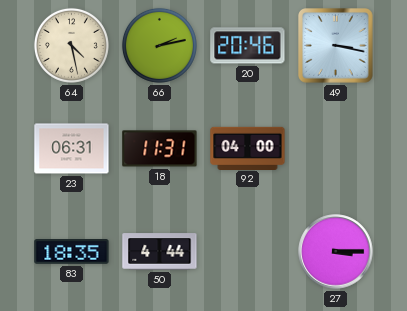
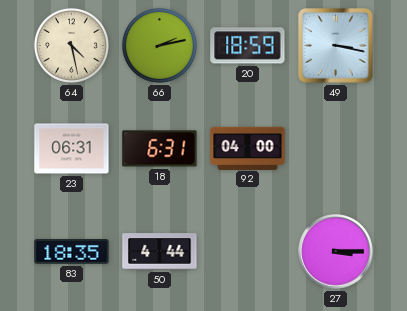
20: 20:46 -> 18:59 (248, 46)
18: 11:31 -> 6:31 (160, 149)
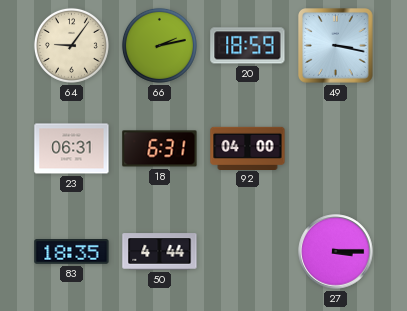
64: 4:28 -> 9:06 (71, 45)
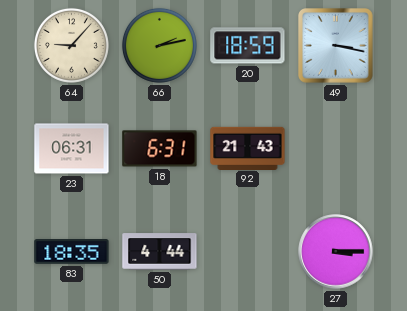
64: 9:06 -> 9:07 (71, 45)
92: 04:00 -> 21:43 (248, 148)
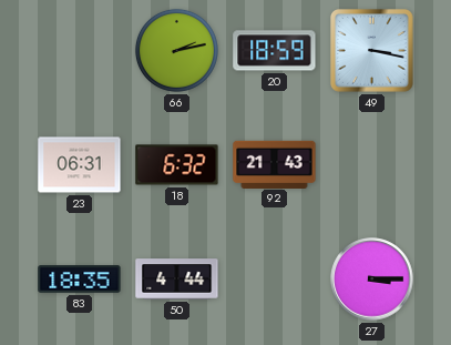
64: 9:07 -> none (71, 45)
18: 6:31 -> 6:32 (177, 165)
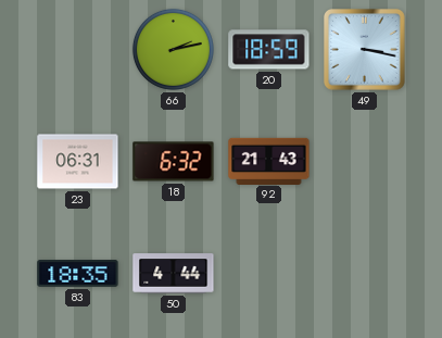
27: 3:15 -> none (372, 280)
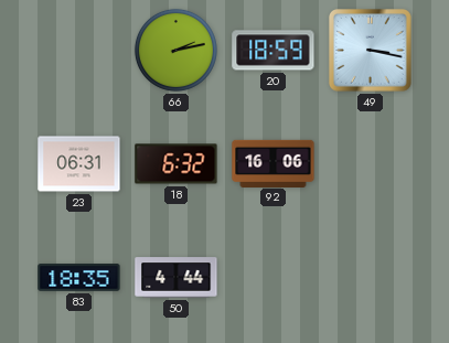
92: 21:43 -> 16:06 (274, 163)
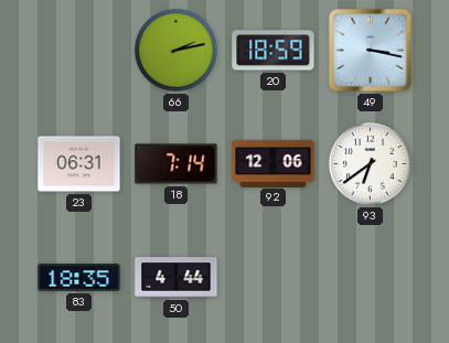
18: 6:32 -> 7:14 (177, 164)
92: 16:06 -> 12:06 (274, 163)
93: none -> 6:39 (370, 163)
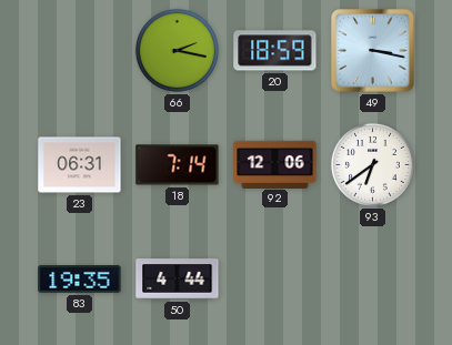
66: 2:13 -> 2:17 (177, 50)
83: 18:35 -> 19:35 (80, 280)
